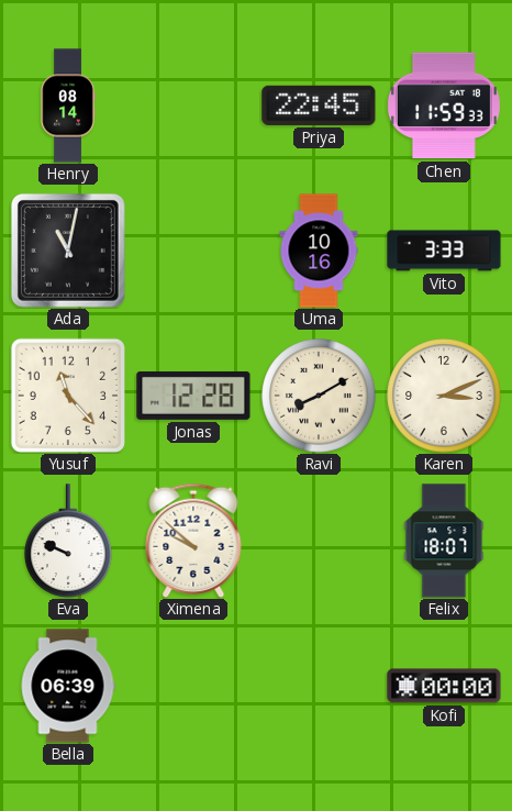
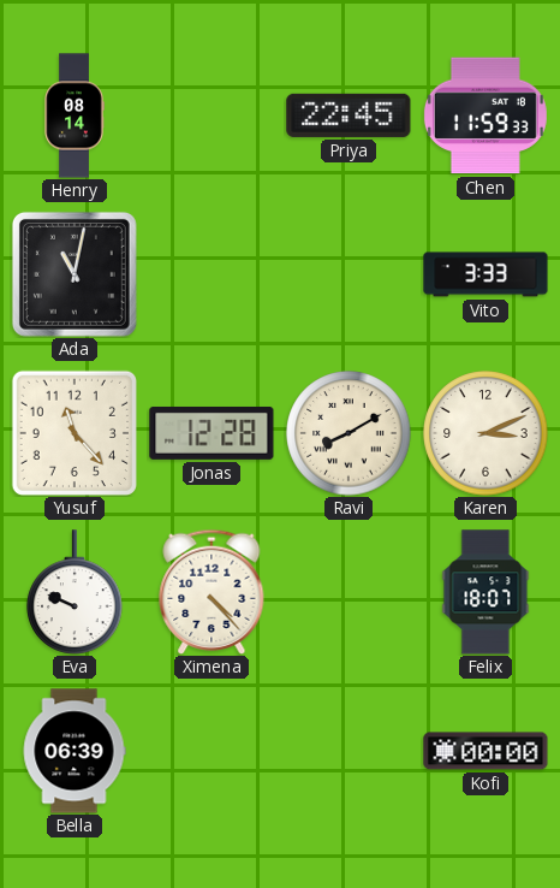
Uma: 10:16 -> none (319, 251)
Ximena: 9:52 -> 4:23 (212, 592)
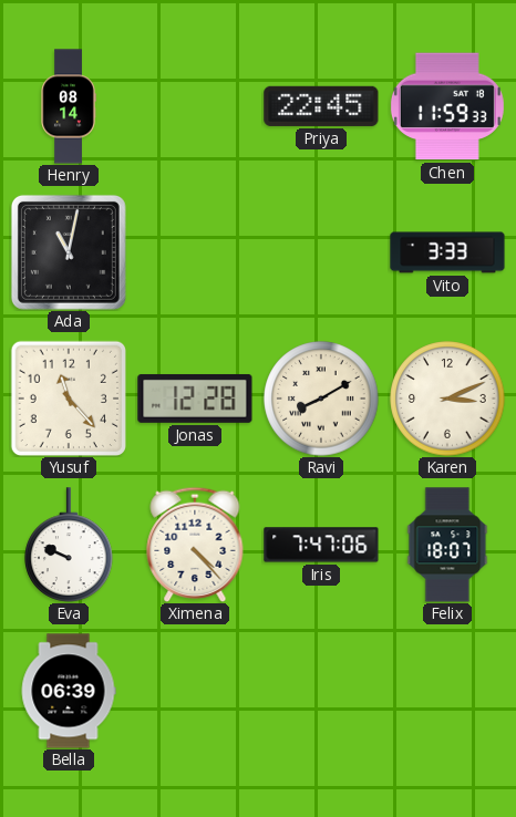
Iris: none -> 7:47 (321, 545)
Kofi: 00:00 -> none (485, 751)
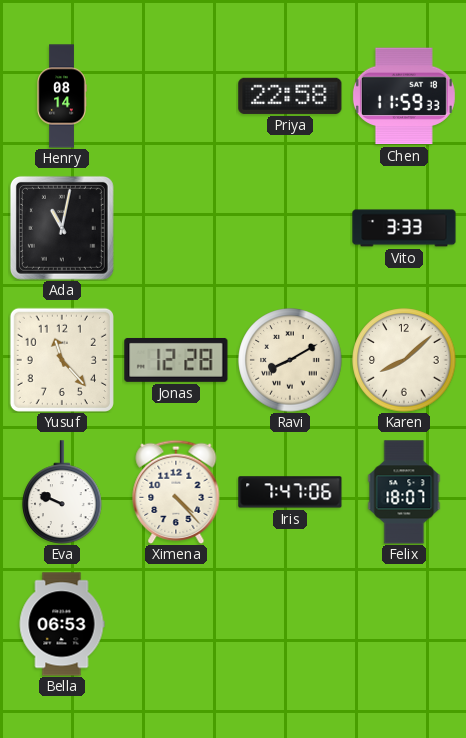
Priya: 22:45 -> 22:58 (290, 96)
Karen: 3:11 -> 8:08 (404, 360)
Bella: 06:39 -> 06:53 (62, 624)
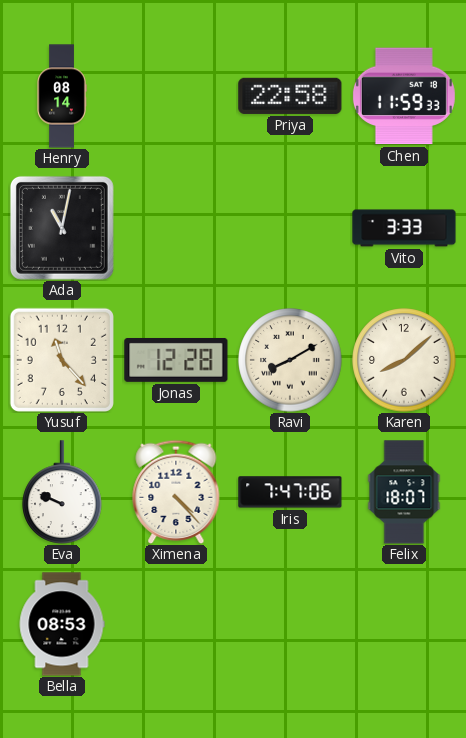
Bella: 06:53 -> 08:53 (62, 624)
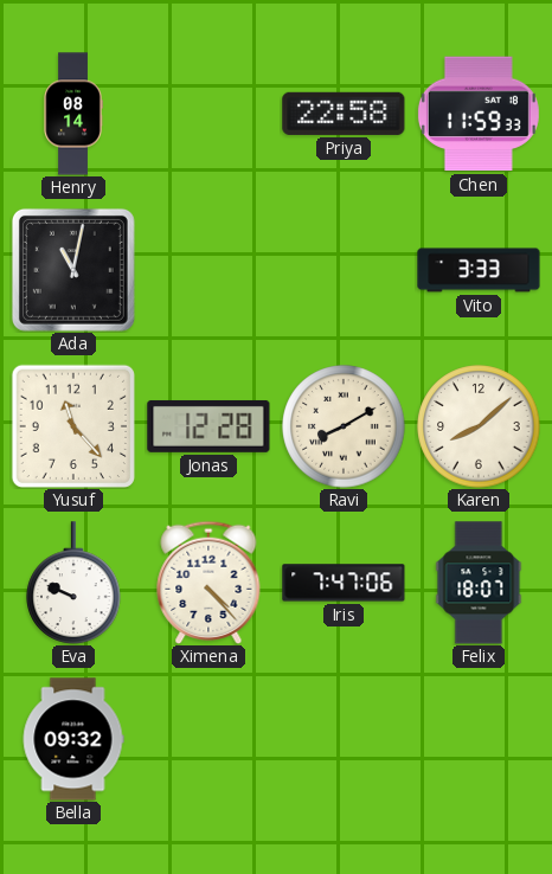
Bella: 08:53 -> 09:32 (73, 739)
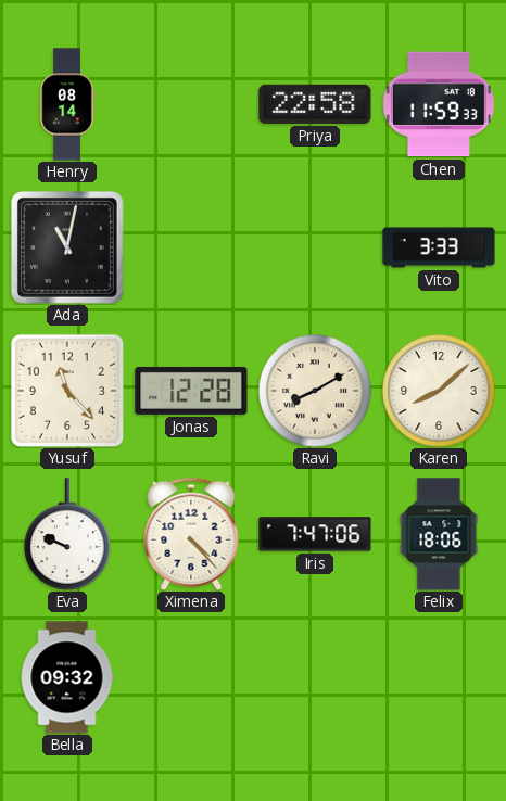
Felix: 18:07 -> 18:06 (439, 534)
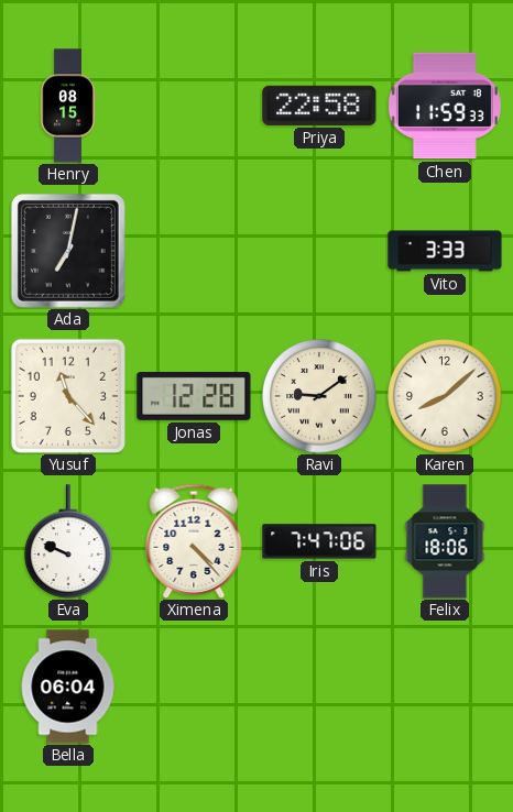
Henry: 08:14 -> 08:15 (68, 106)
Ada: 11:02 -> 7:02 (68, 251)
Ravi: 8:10 -> 9:09 (319, 396)
Bella: 09:32 -> 06:04 (68, 687)
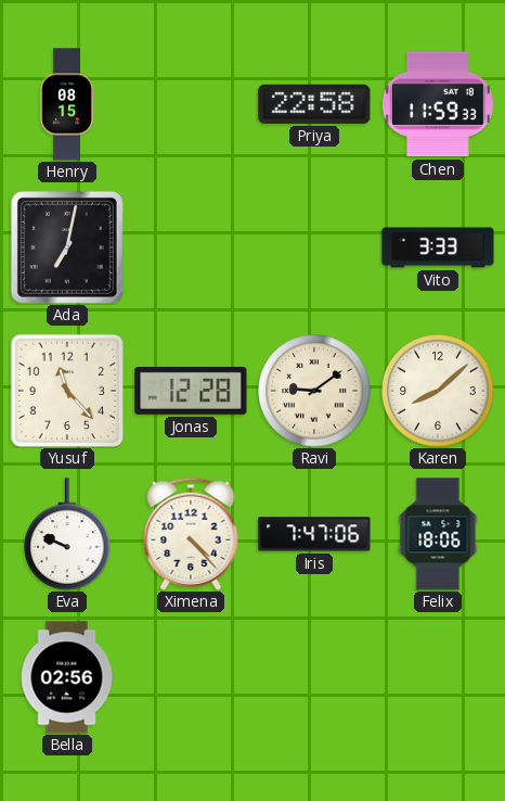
Bella: 06:04 -> 02:56 (67, 677)
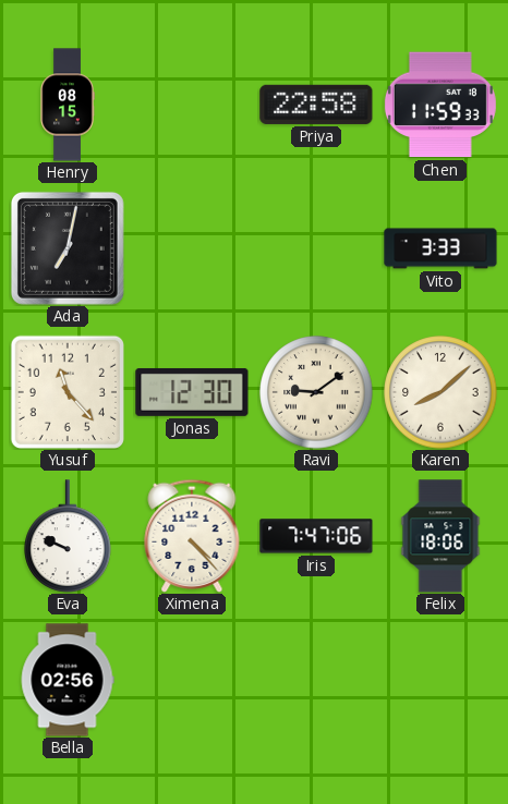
Jonas: 12:28 -> 12:30 (192, 392)
